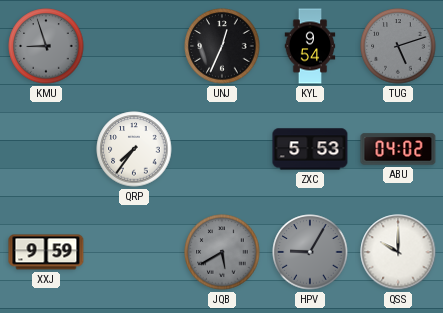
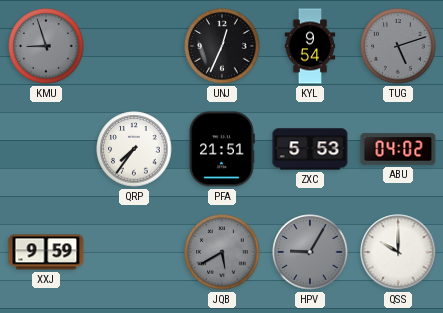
PFA: none -> 21:51 (222, 149)
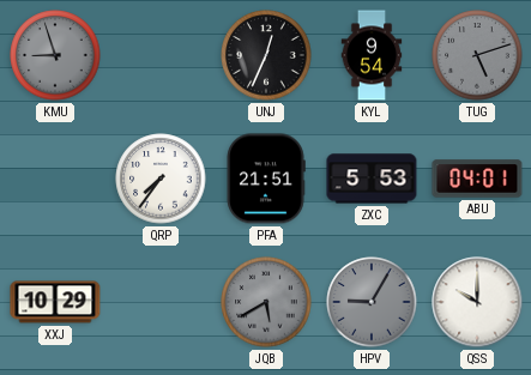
ABU: 04:02 -> 04:01 (477, 179)
XXJ: 9:59 -> 10:29 (55, 302)
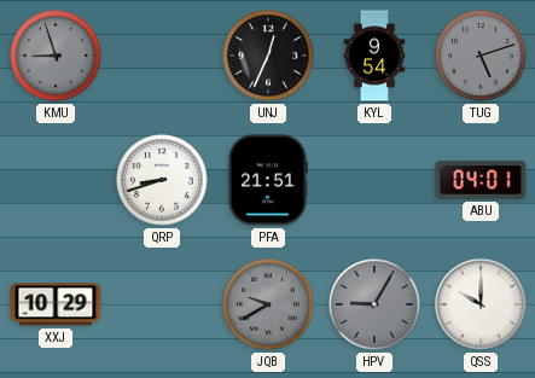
QRP: 7:36 -> 8:42 (162, 180)
ZXC: 5:53 -> none (372, 179)
JQB: 5:40 -> 9:40 (268, 304)
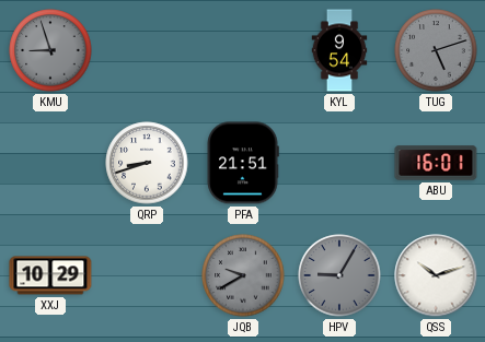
UNJ: 12:34 -> none (268, 56)
ABU: 04:01 -> 16:01 (436, 163)
QSS: 10:00 -> 10:12 (436, 275)
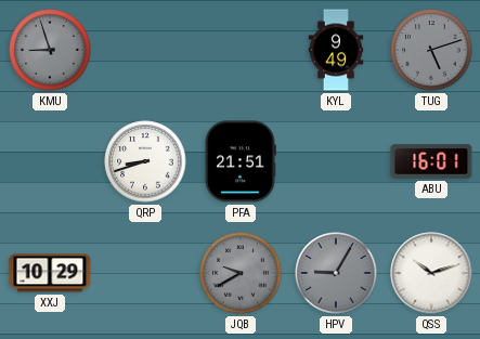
KYL: 9:54 -> 9:49 (336, 50)
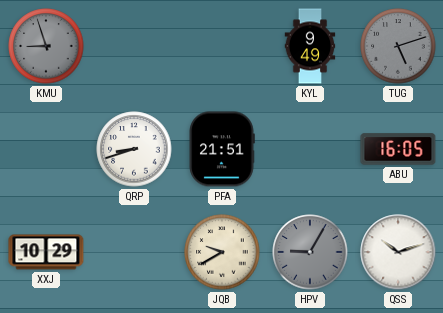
ABU: 16:01 -> 16:05 (398, 149)
JQB dial: grey -> cream (222, 252)
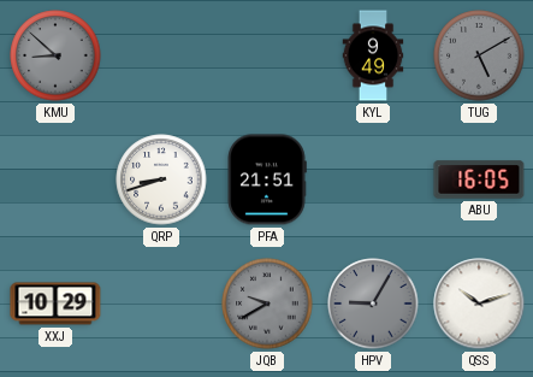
KMU: 8:57 -> 8:52 (55, 55)
TUG: 5:12 -> 5:10 (479, 55)
JQB dial: cream -> grey (267, 304)
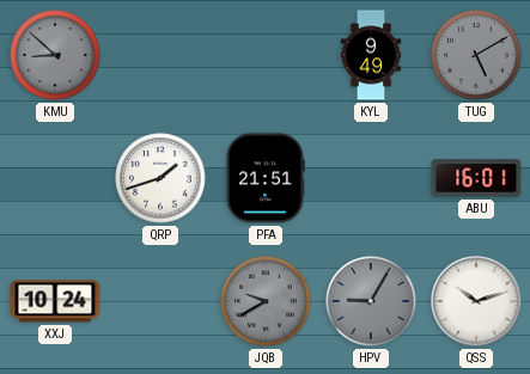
QRP: 8:42 -> 1:42 (160, 178)
ABU: 16:05 -> 16:01 (476, 178)
XXJ: 10:29 -> 10:24 (55, 301)
